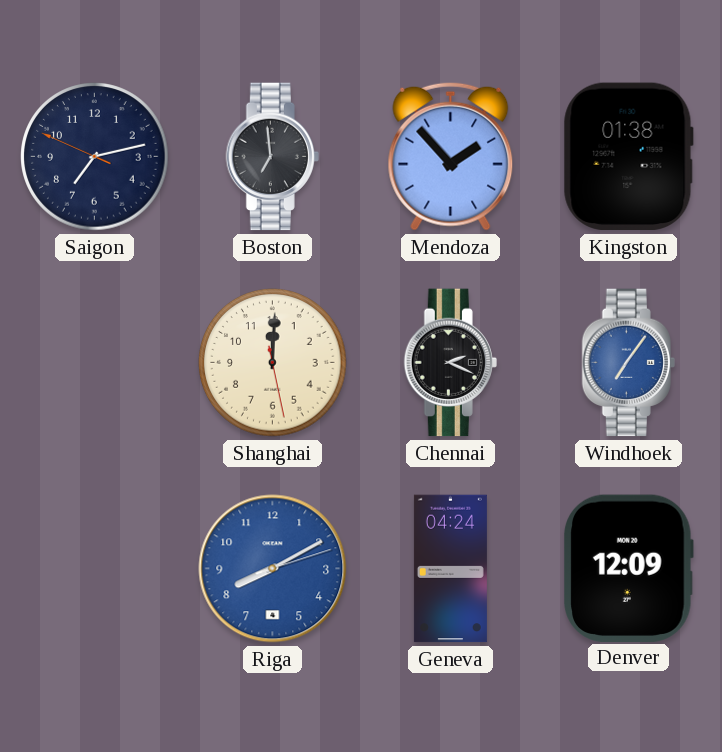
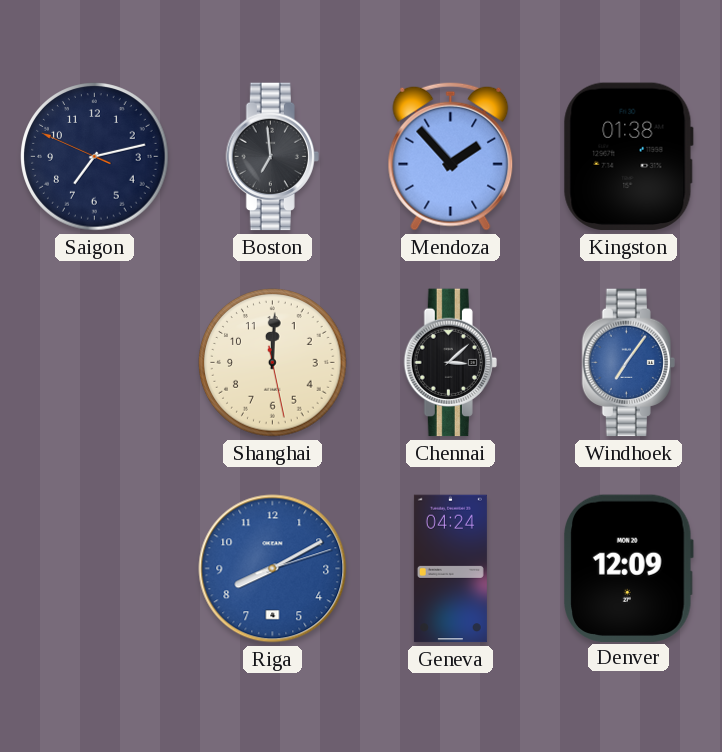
Chennai: 2:19 -> 3:08 (450, 363)
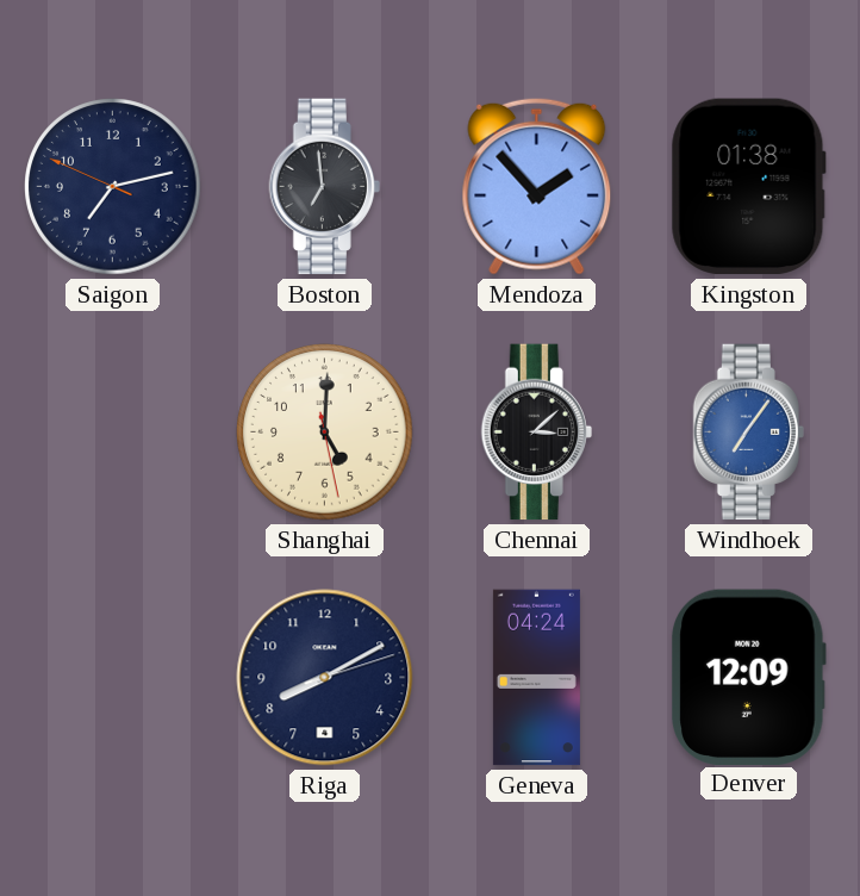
Shanghai: 12:00 -> 5:00 (325, 433)
Riga dial: blue -> navy (325, 678)
